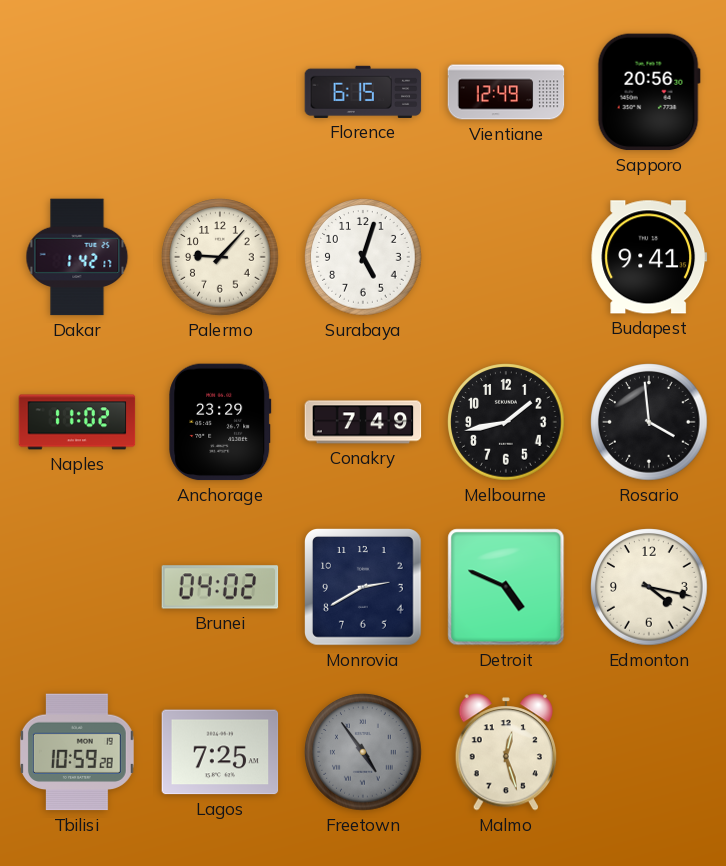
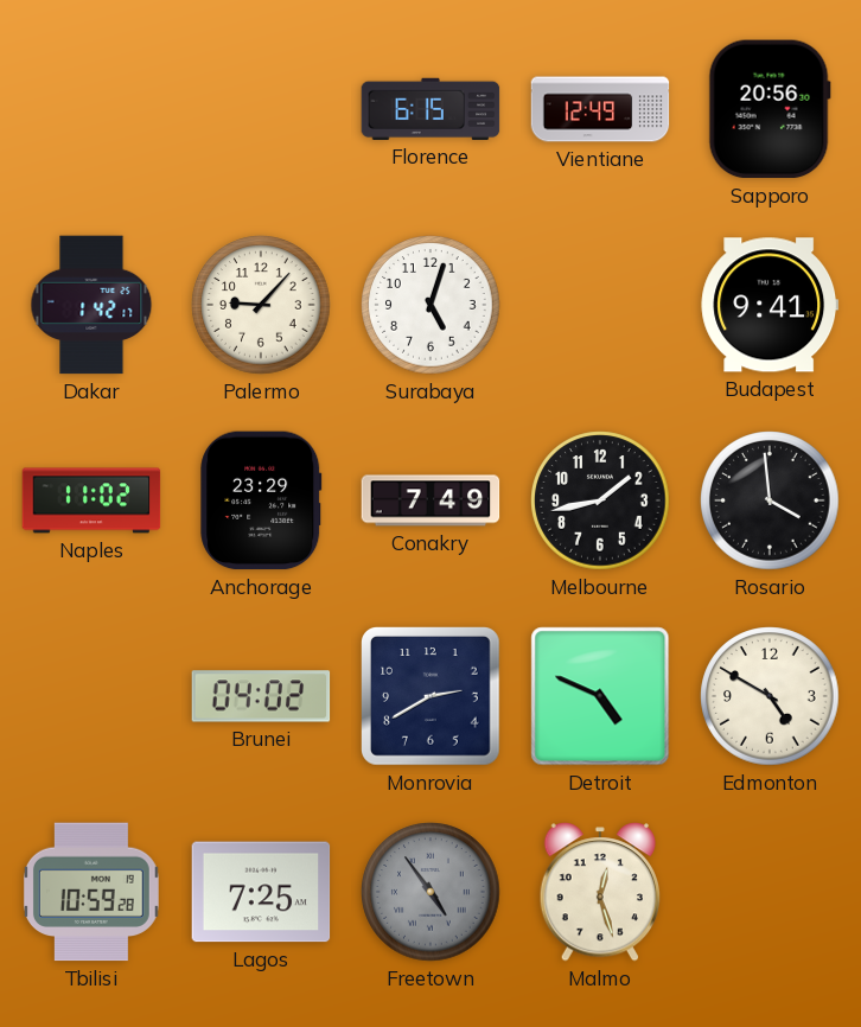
Edmonton: 4:17 -> 4:50 (770, 696)
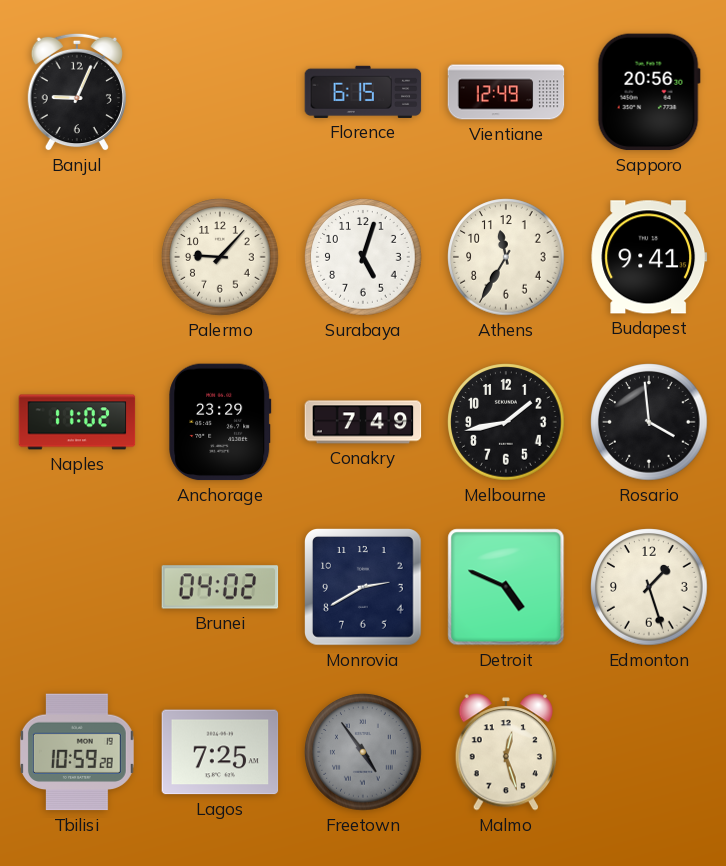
Banjul: none -> 9:04 (77, 92)
Dakar: 1:42 -> none (91, 305)
Athens: none -> 11:35 (506, 257)
Edmonton: 4:50 -> 1:27 (649, 587)
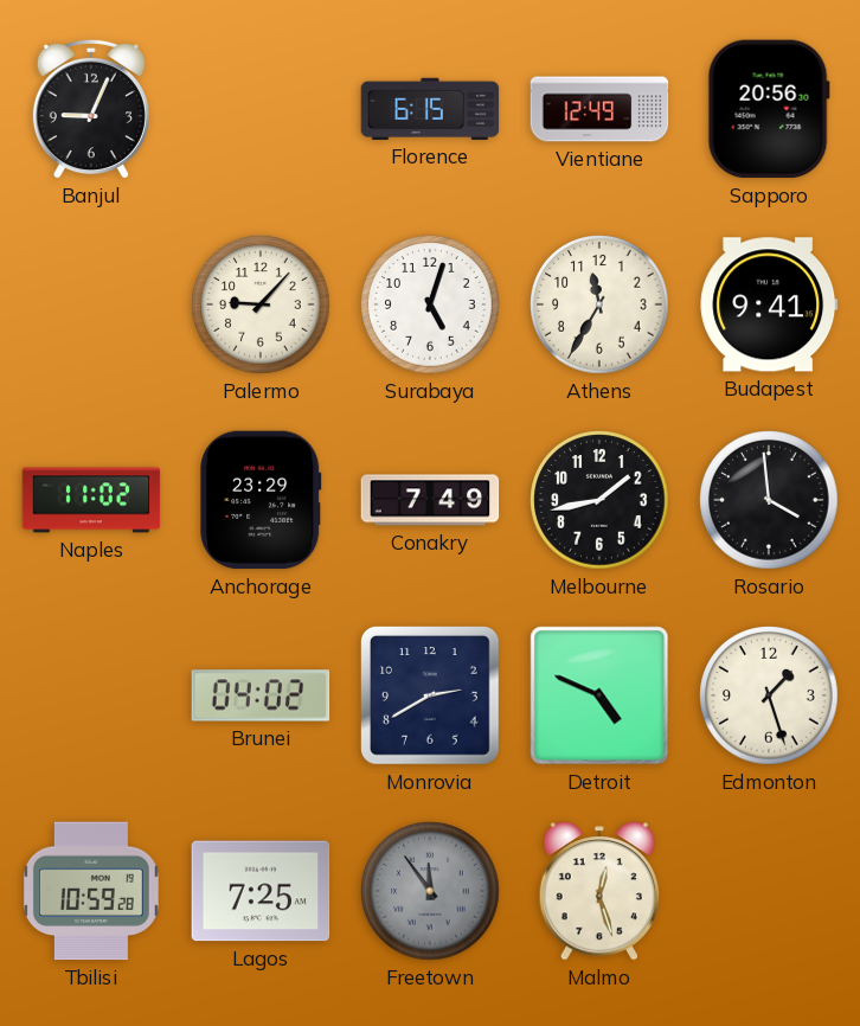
Freetown: 4:54 -> 11:54 (430, 891)
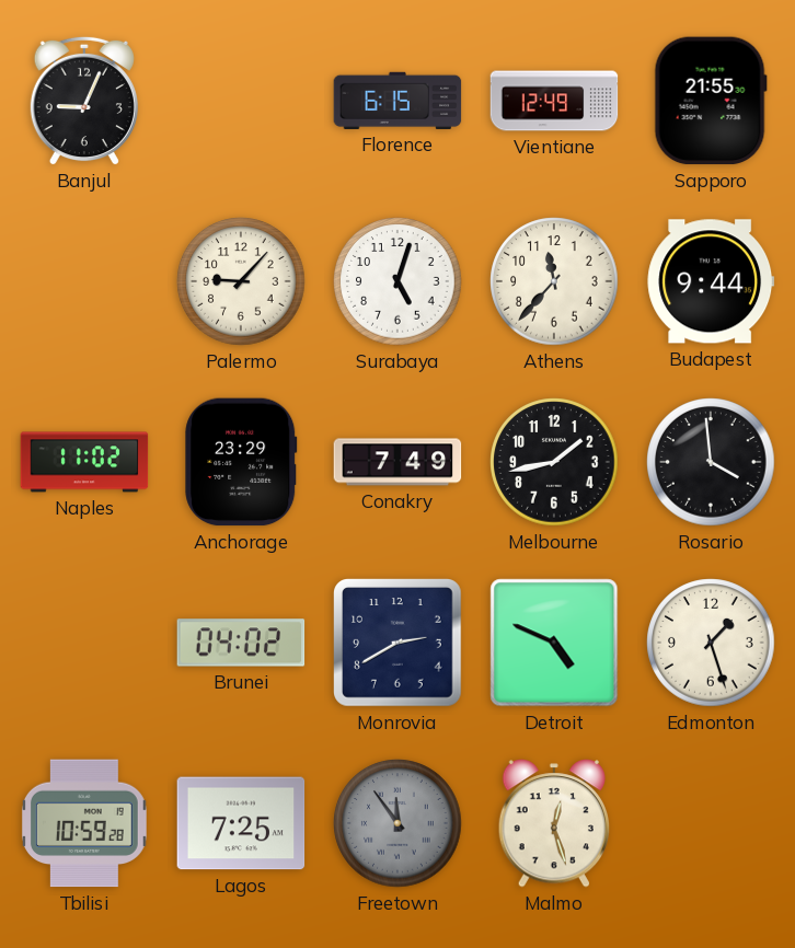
Sapporo: 20:56 -> 21:55 (711, 101)
Athens: 11:35 -> 11:37 (554, 281)
Budapest: 9:41 -> 9:44 (711, 281)
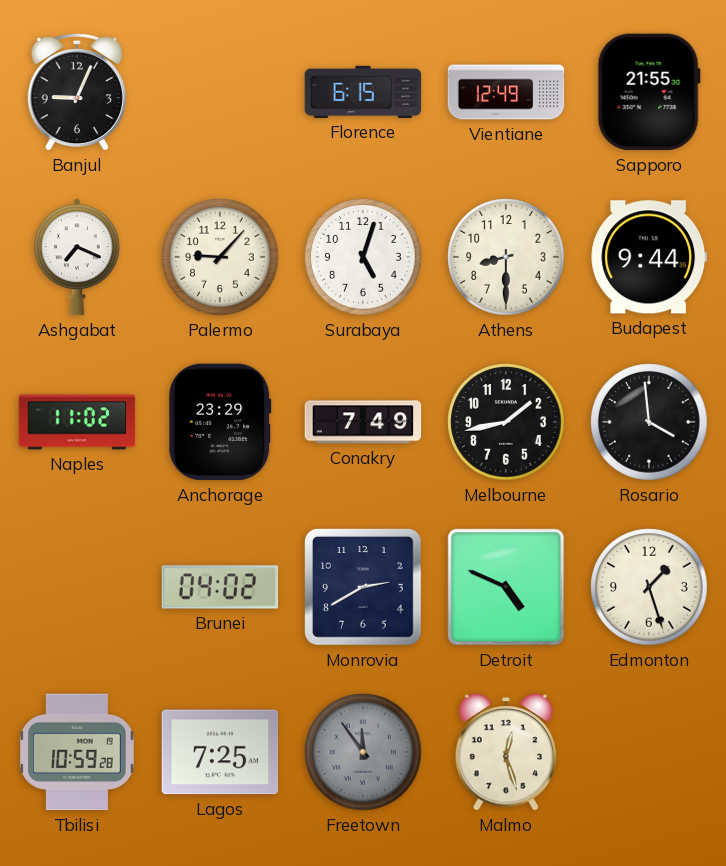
Ashgabat: none -> 7:19 (77, 257)
Athens: 11:37 -> 8:30 (506, 257)
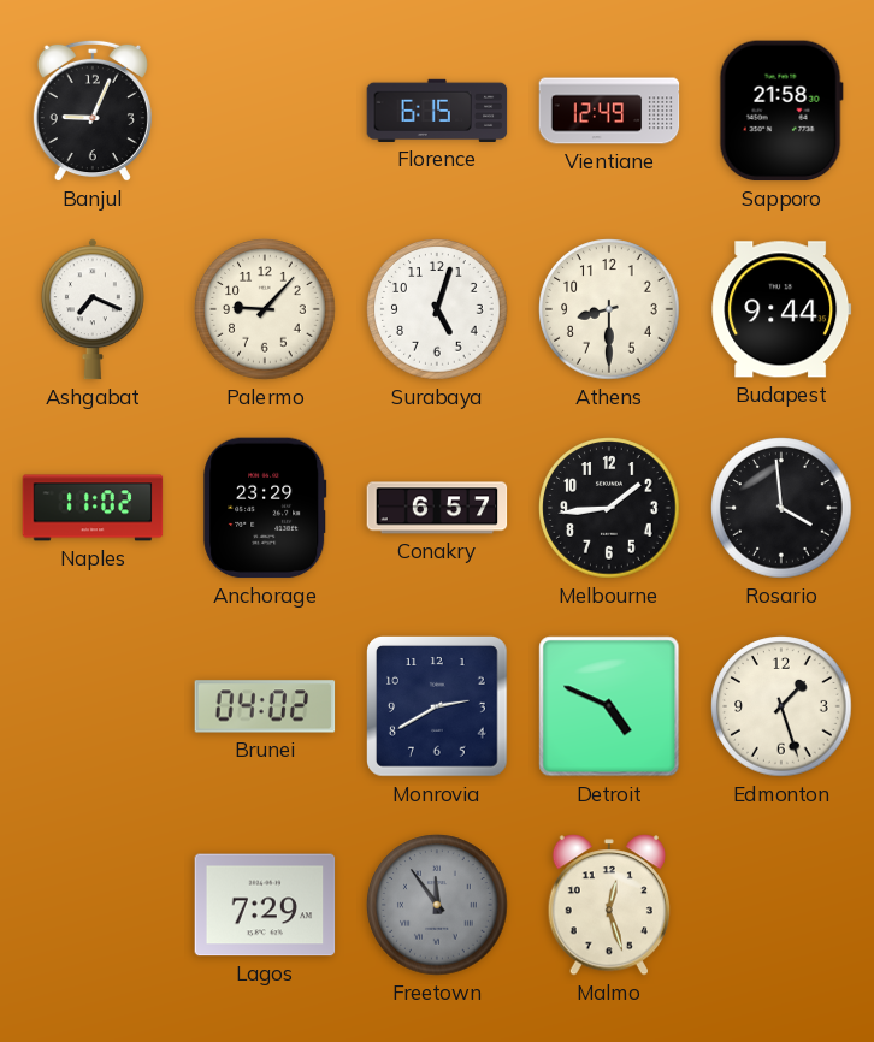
Sapporo: 21:55 -> 21:58 (781, 111)
Conakry: 7:49 -> 6:57 (437, 508)
Melbourne: 1:43 -> 1:44 (609, 508)
Tbilisi: 10:59 -> none (77, 752)
Lagos: 7:25 -> 7:29 (265, 905)
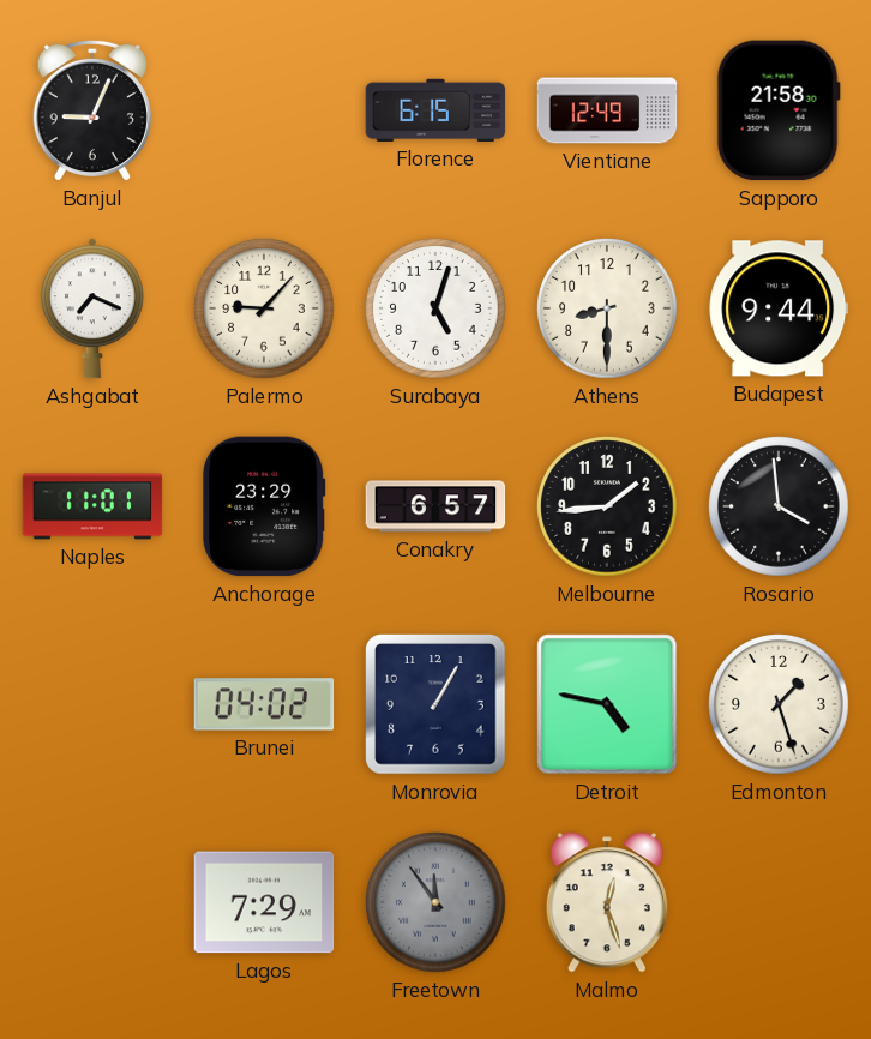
Naples: 11:02 -> 11:01 (92, 506)
Monrovia: 2:40 -> 1:05 (437, 705)
Detroit: 4:49 -> 4:47 (607, 704)
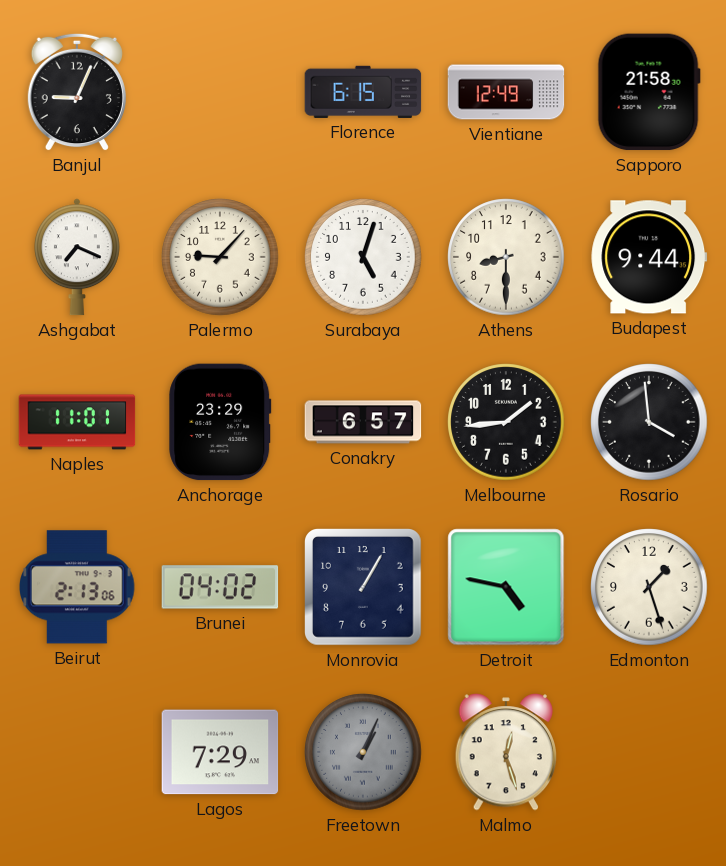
Beirut: none -> 2:13 (77, 587)
Freetown: 11:54 -> 1:04 (363, 752)
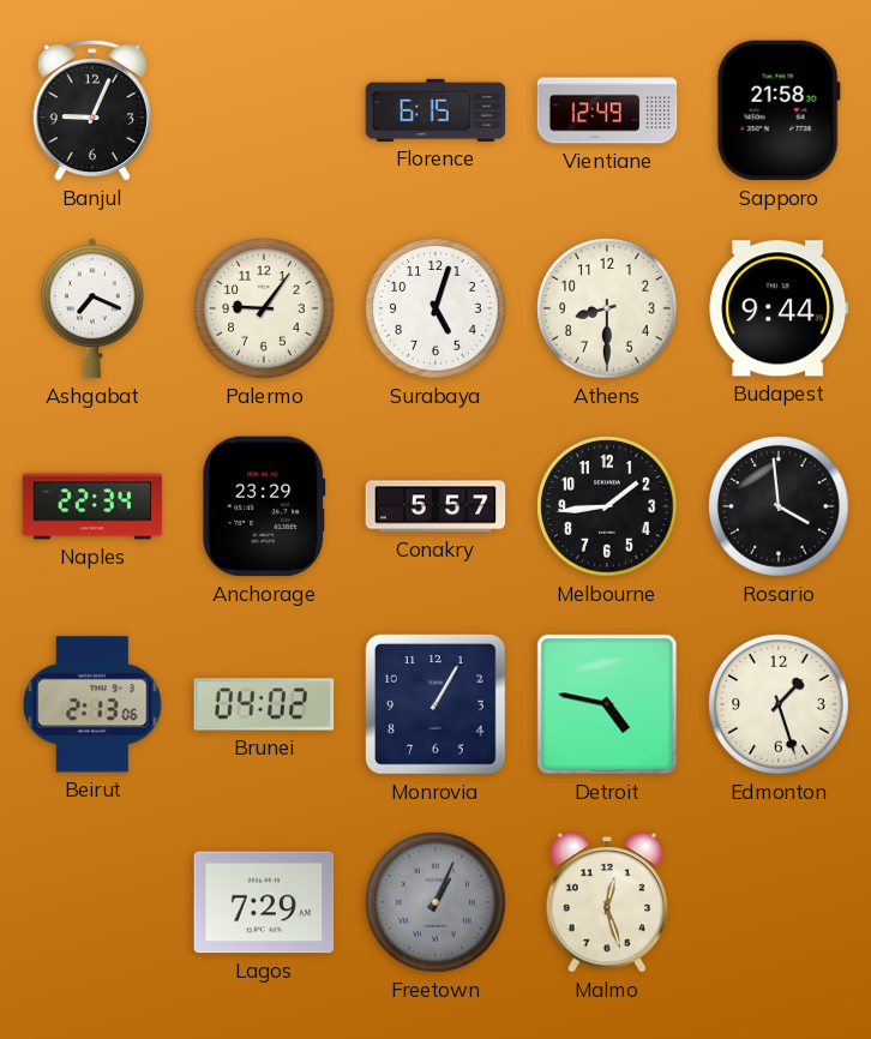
Palermo: 9:07 -> 9:06 (264, 308)
Naples: 11:01 -> 22:34 (92, 506)
Conakry: 6:57 -> 5:57 (435, 506)
